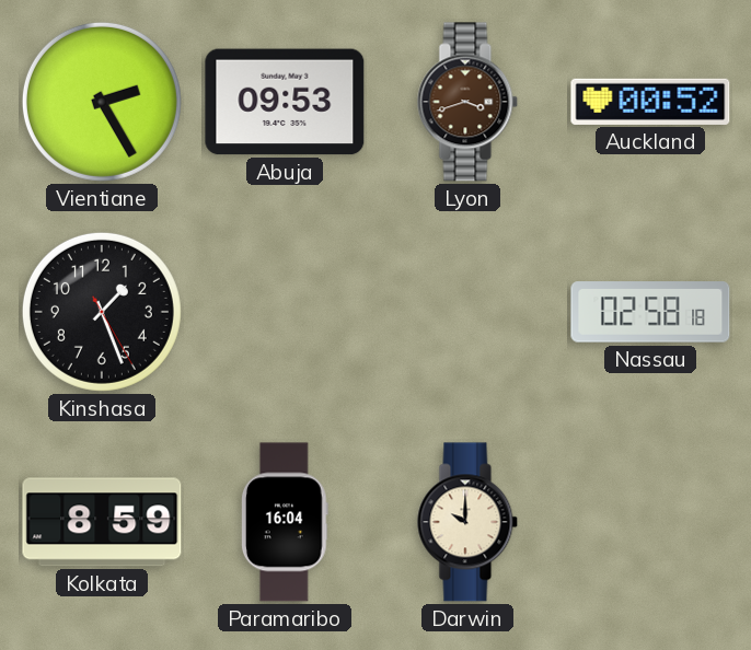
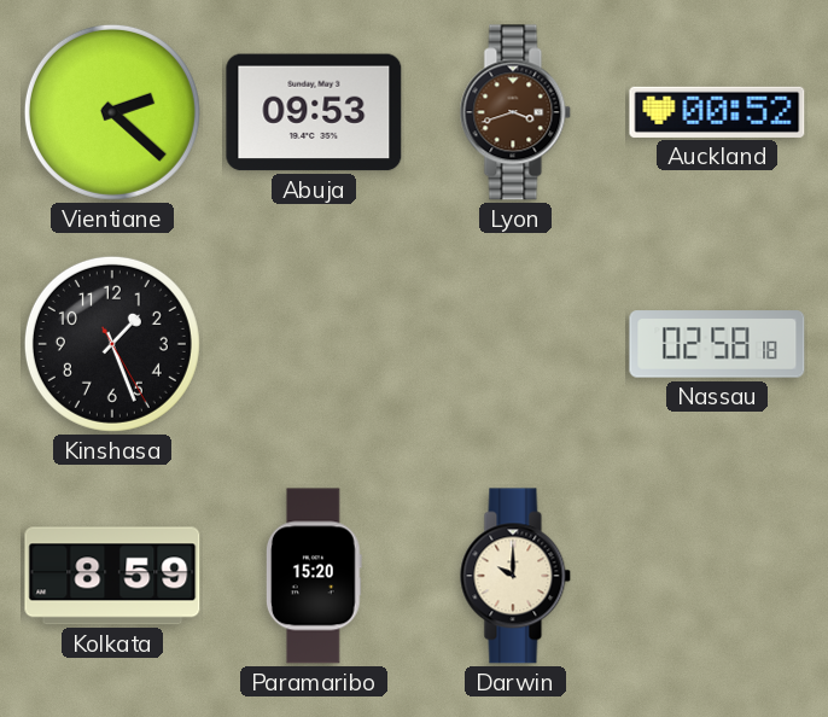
Vientiane: 2:25 -> 2:22 (112, 112)
Paramaribo: 16:04 -> 15:20 (314, 576)
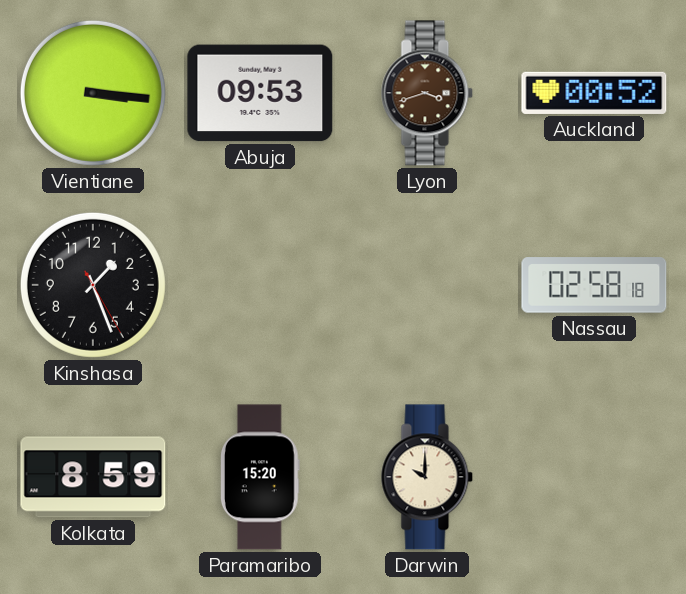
Vientiane: 2:22 -> 3:16 (93, 93)
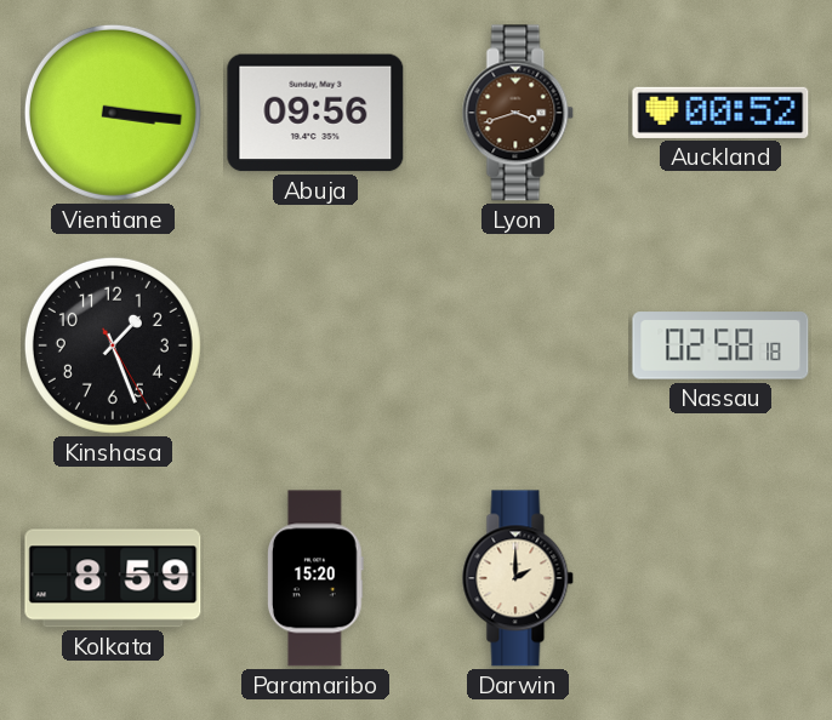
Abuja: 09:53 -> 09:56 (315, 113)
Darwin: 10:00 -> 2:00 (518, 578)
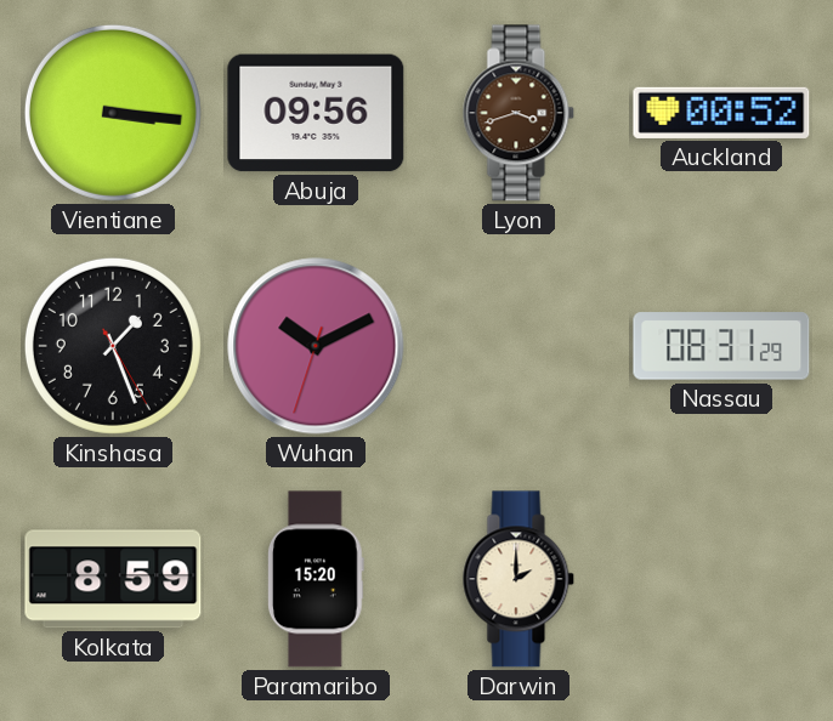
Wuhan: none -> 10:10 (316, 346)
Nassau: 02:58 -> 08:31 (721, 346)
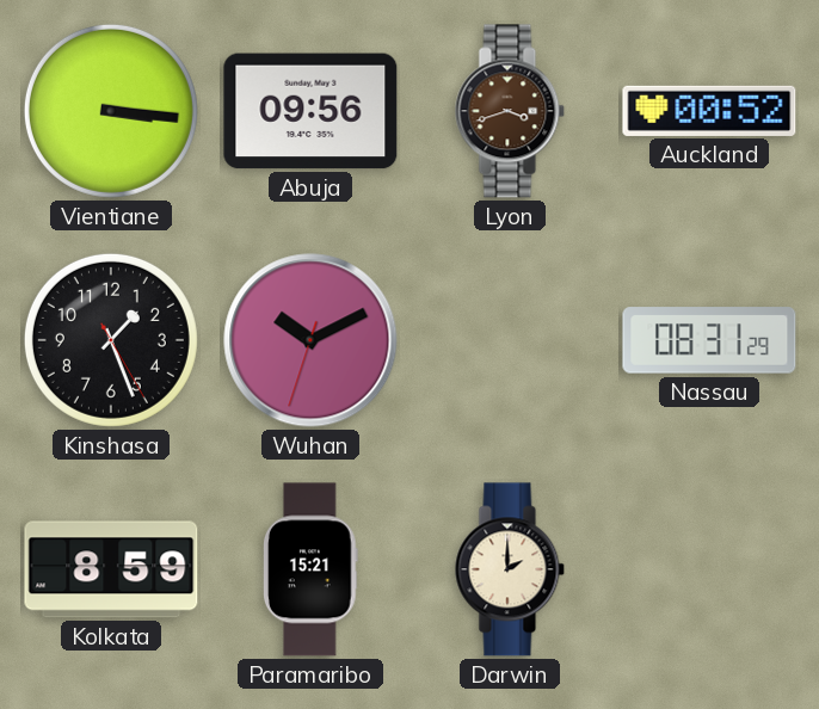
Paramaribo: 15:20 -> 15:21 (310, 569)
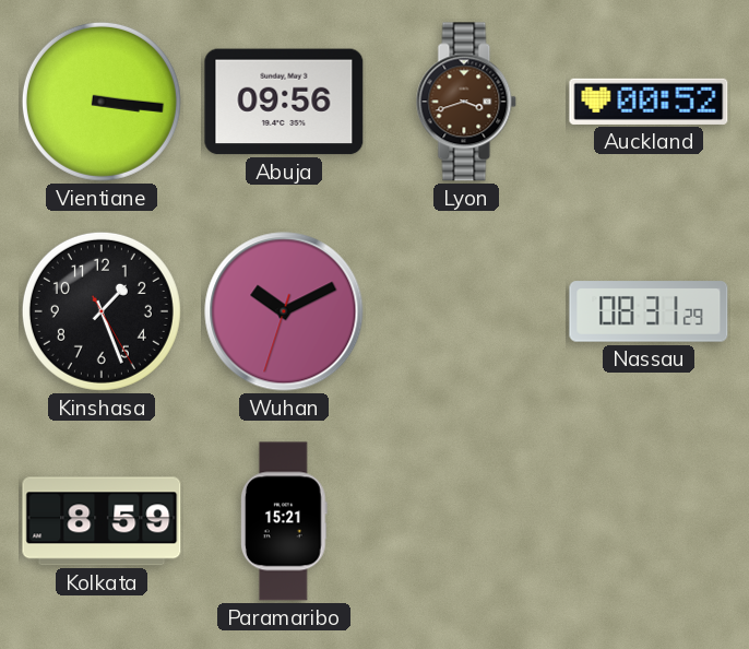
Darwin: 2:00 -> none (510, 569)
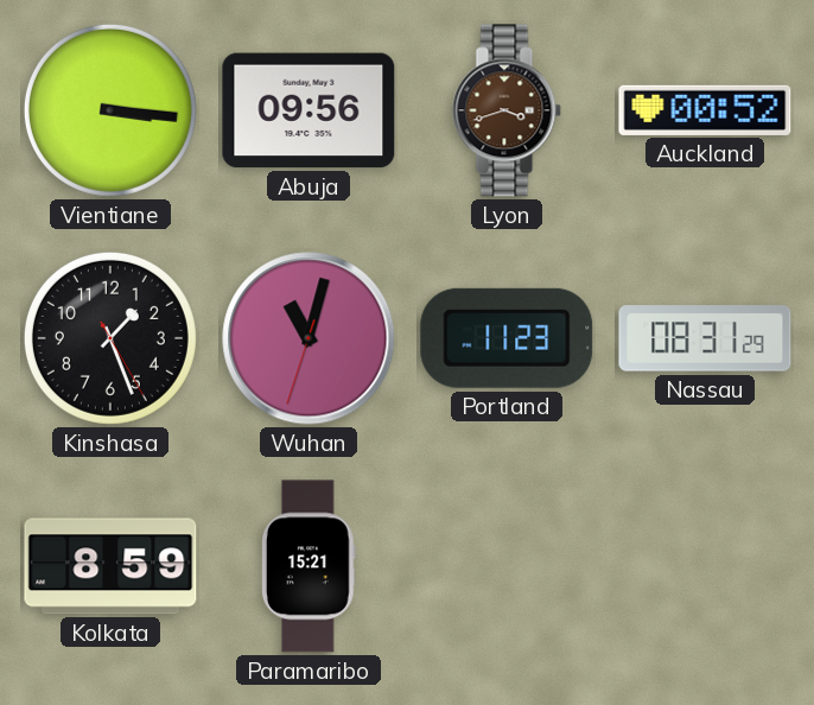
Wuhan: 10:10 -> 11:02 (309, 338)
Portland: none -> 11:23 (507, 338)
